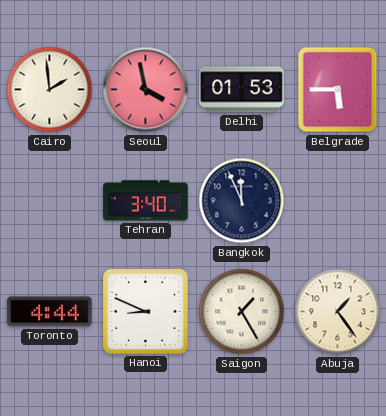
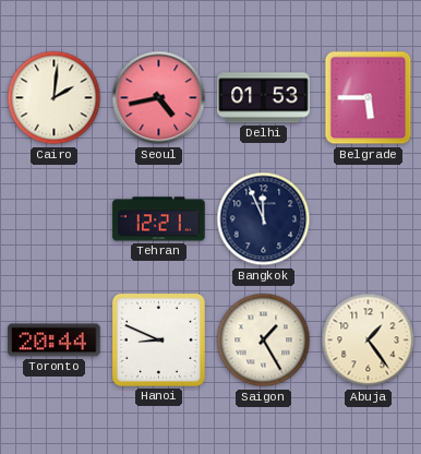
Cairo: 1:59 -> 2:01 (55, 98)
Seoul: 3:58 -> 4:43 (159, 98)
Tehran: 3:40 -> 12:21 (159, 219)
Toronto: 4:44 -> 20:44 (55, 340)
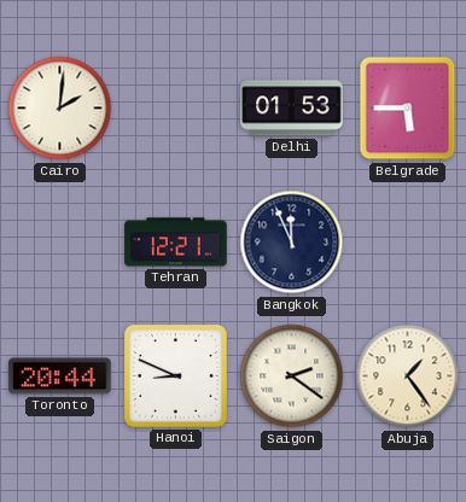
Seoul: 4:43 -> none (159, 98)
Saigon: 1:25 -> 2:21 (292, 376)
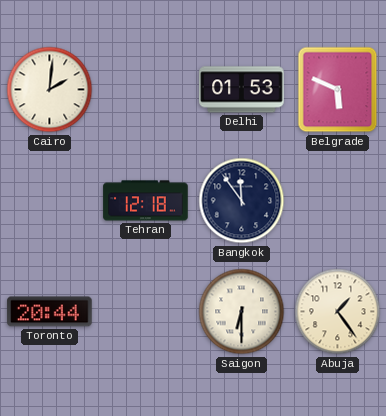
Belgrade: 5:45 -> 5:49 (338, 90)
Tehran: 12:21 -> 12:18 (146, 201)
Bangkok: 11:56 -> 11:54 (242, 201)
Hanoi: 8:49 -> none (175, 375)
Saigon: 2:21 -> 6:30 (242, 312)
